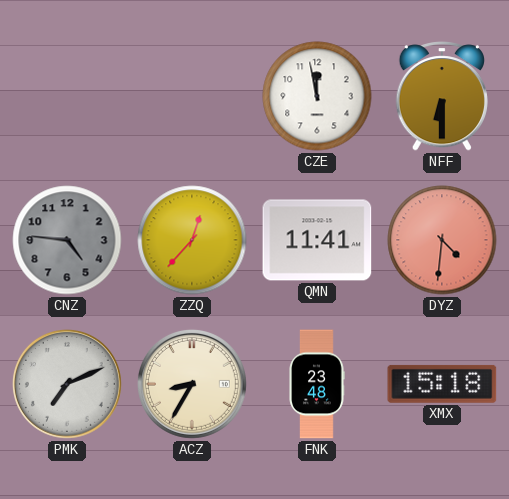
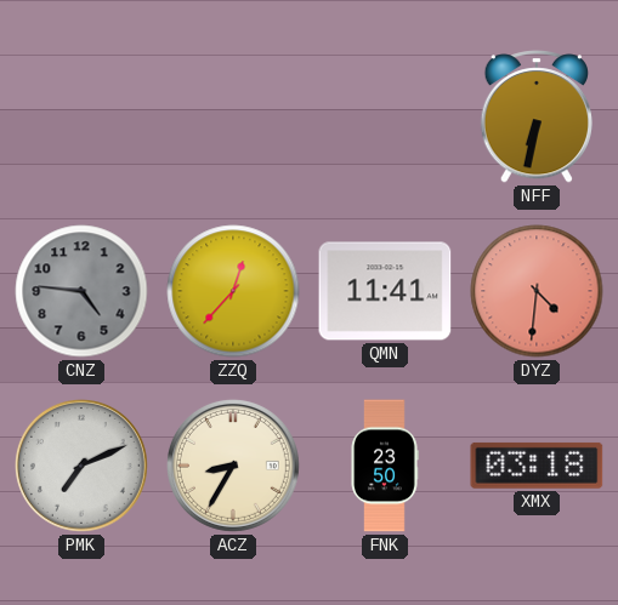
CZE: 11:58 -> none (317, 96)
NFF: 6:30 -> 6:32 (537, 116)
FNK: 23:48 -> 23:50 (385, 466)
XMX: 15:18 -> 03:18 (537, 466)
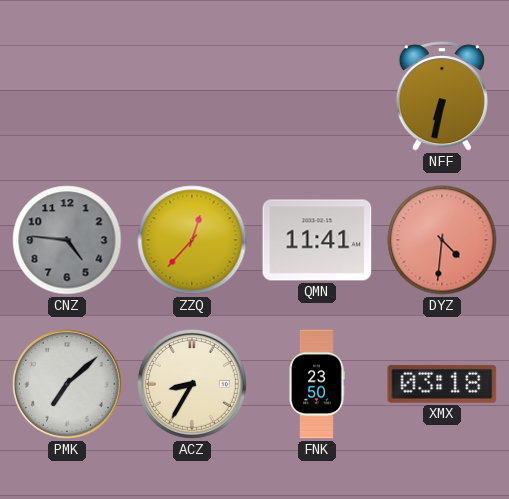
PMK: 7:11 -> 7:08 (67, 384)
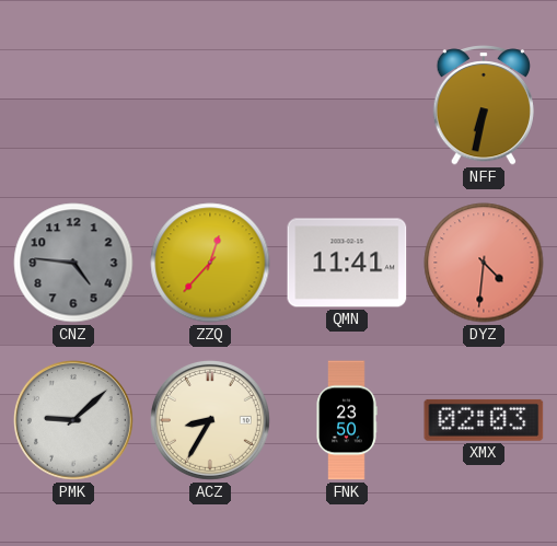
PMK: 7:08 -> 9:08 (73, 420)
XMX: 03:18 -> 02:03 (484, 420)
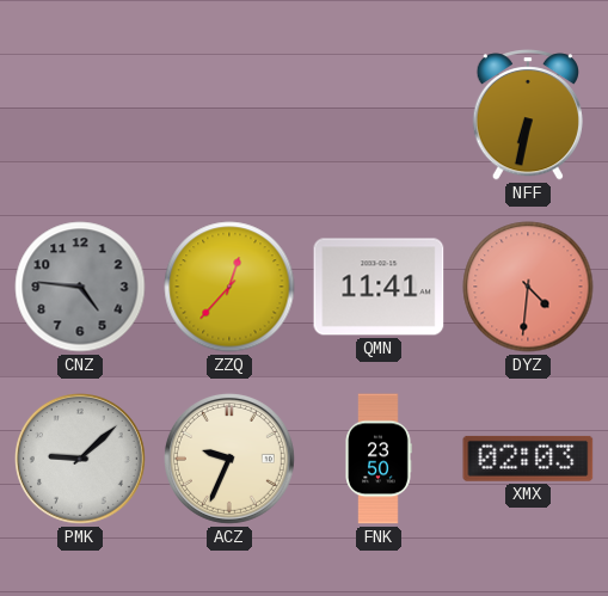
ACZ: 8:35 -> 9:34 (229, 459)
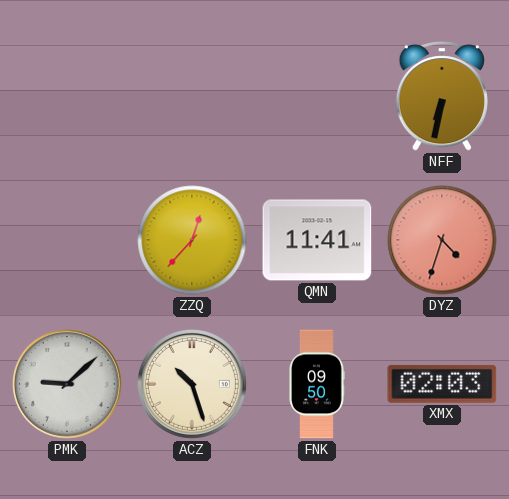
CNZ: 4:46 -> none (80, 287)
DYZ: 4:31 -> 4:33 (442, 240)
ACZ: 9:34 -> 10:27 (192, 384)
FNK: 23:50 -> 09:50 (317, 384)
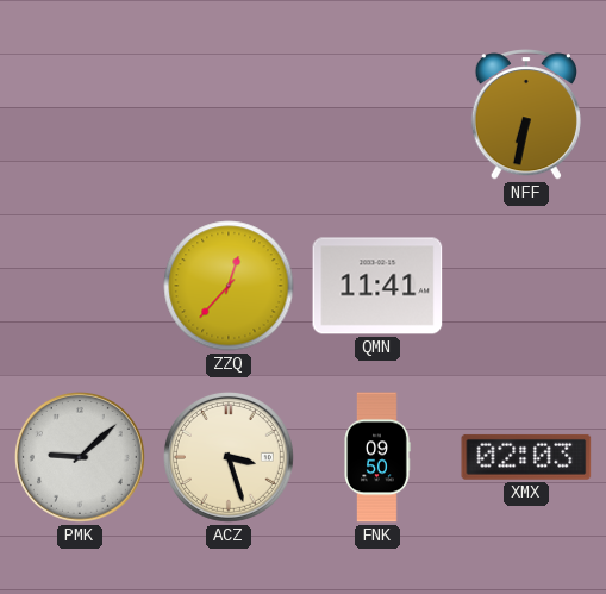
DYZ: 4:33 -> none (442, 240)
ACZ: 10:27 -> 3:27 (229, 457)
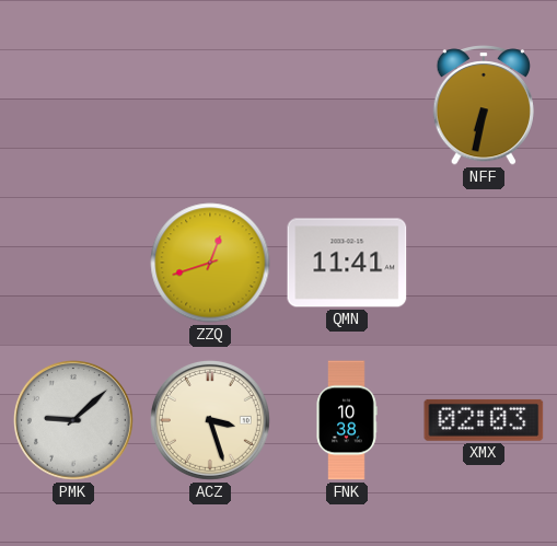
ZZQ: 12:37 -> 12:42 (210, 263)
FNK: 09:50 -> 10:38 (347, 420)
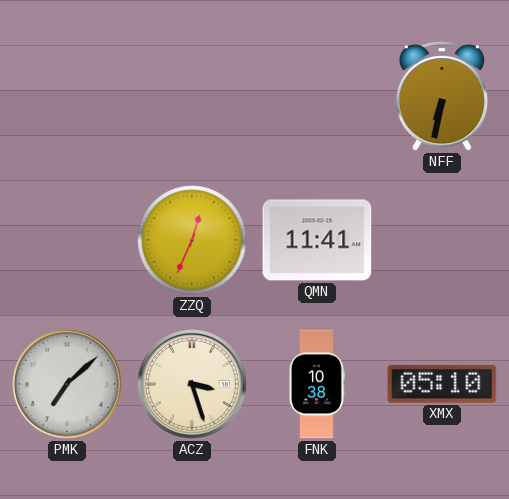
ZZQ: 12:42 -> 12:34 (192, 240)
PMK: 9:08 -> 7:08 (67, 384)
XMX: 02:03 -> 05:10 (442, 384)
